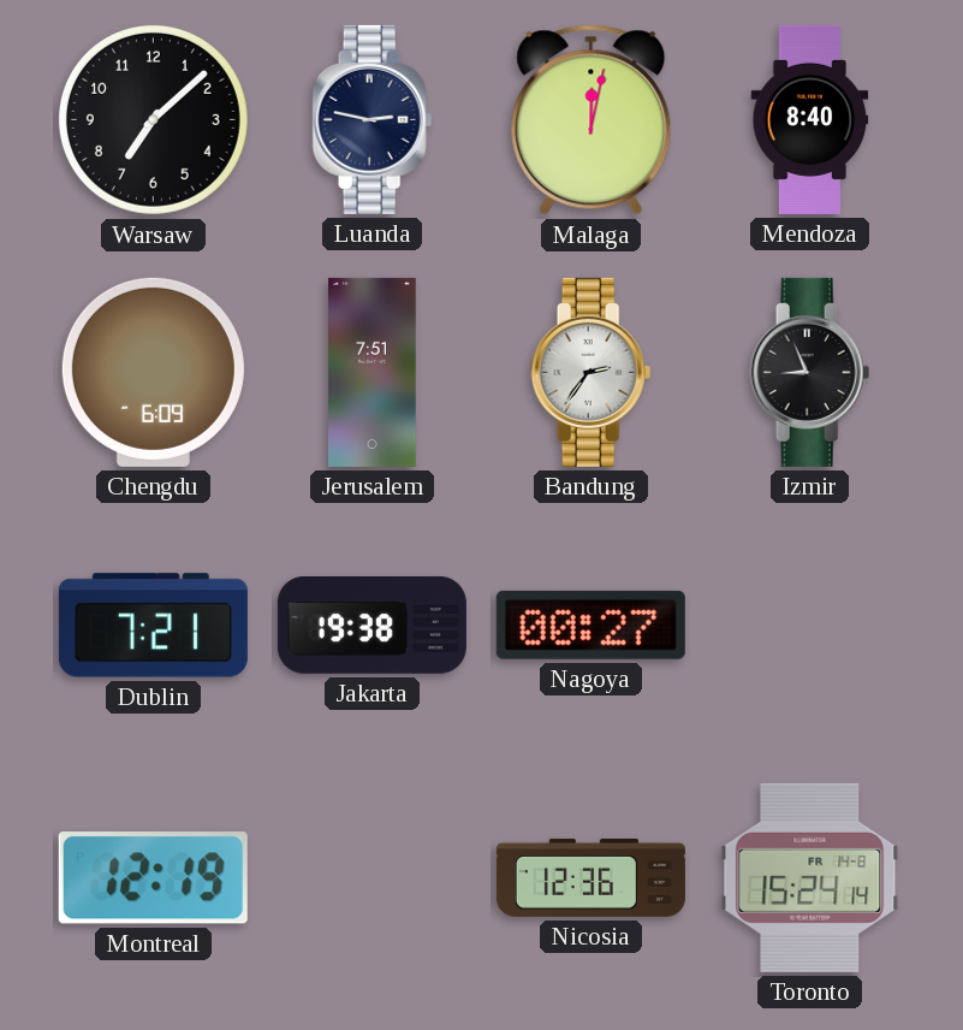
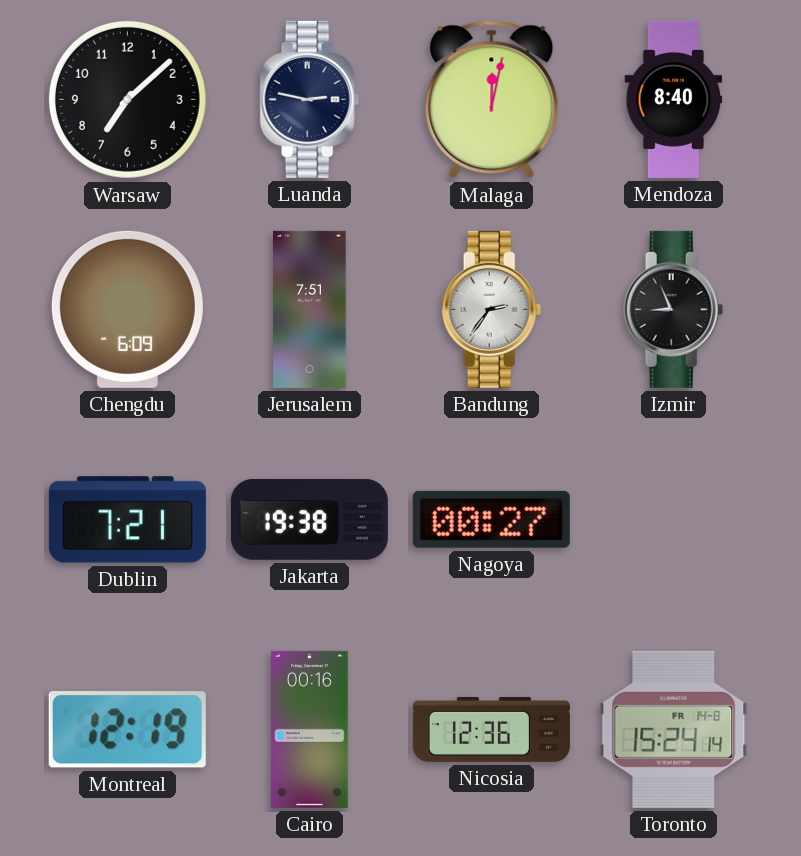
Cairo: none -> 00:16 (310, 729)
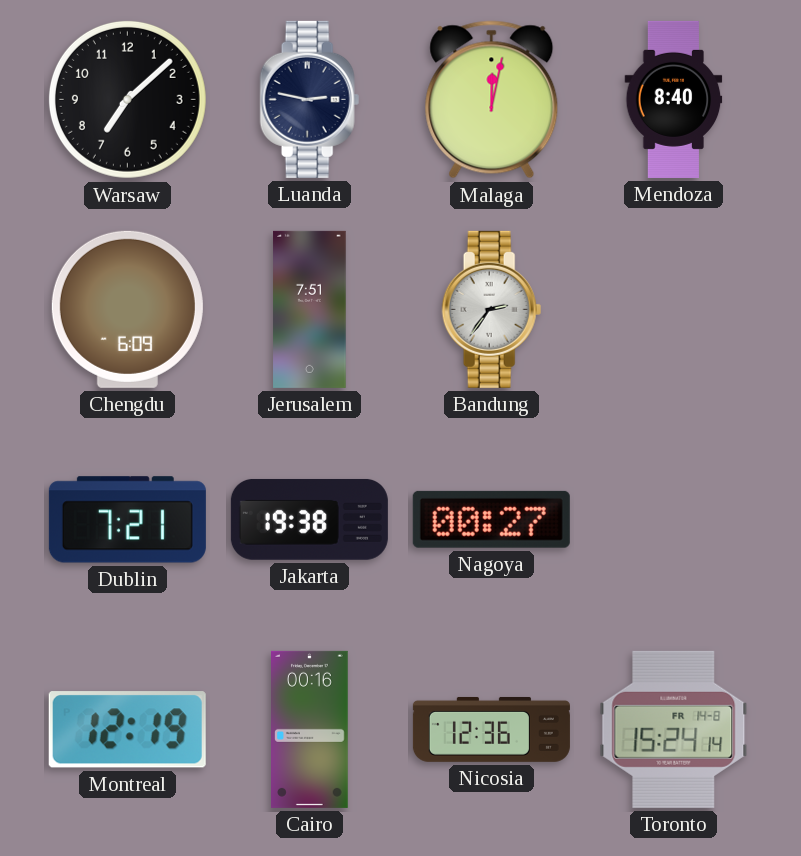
Izmir: 8:56 -> none (674, 309)
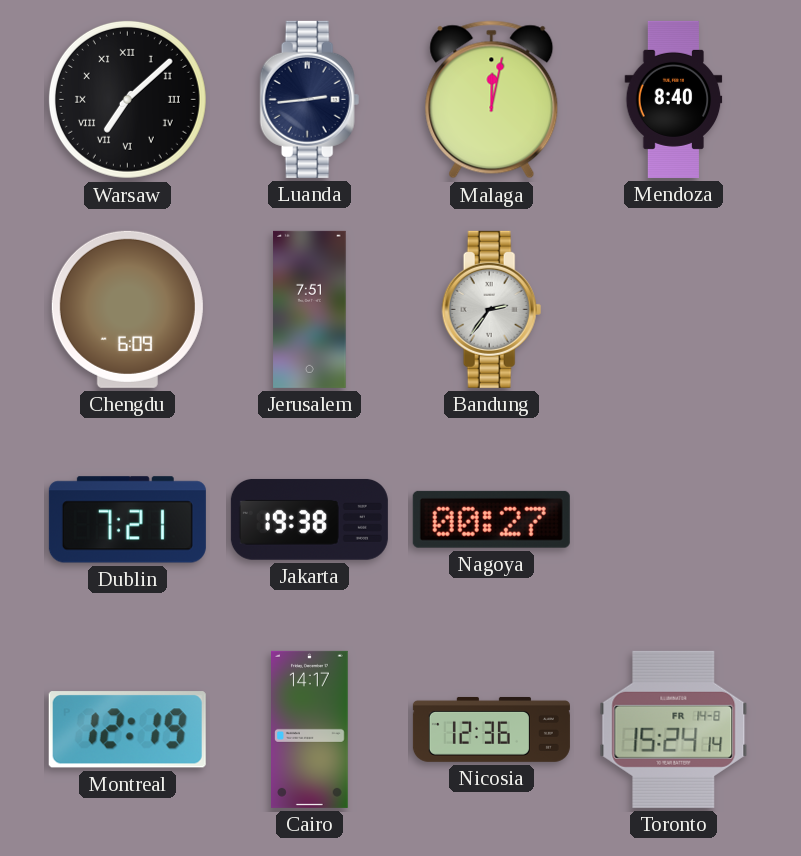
Warsaw numerals: Arabic -> Roman (127, 99)
Luanda: 2:47 -> 2:44 (310, 99)
Cairo: 00:16 -> 14:17 (310, 729)
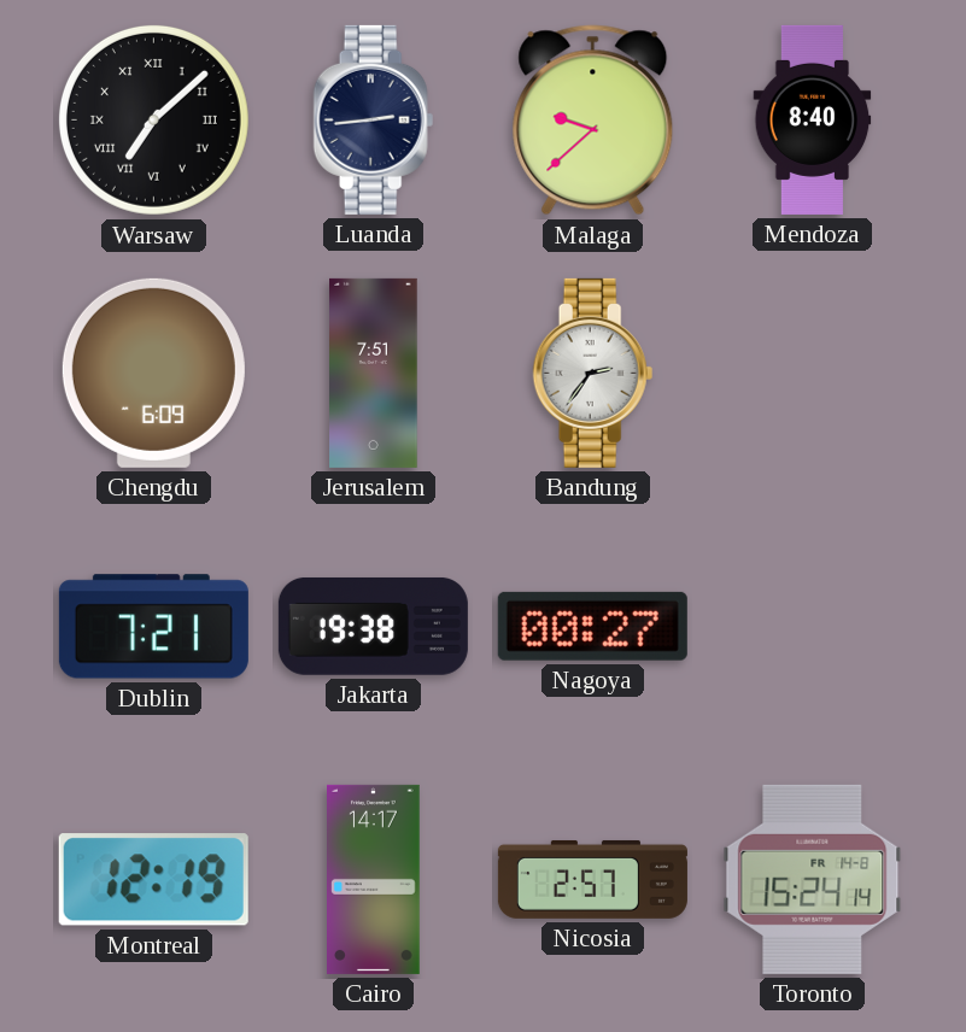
Malaga: 12:02 -> 9:38 (593, 121)
Nicosia: 12:36 -> 2:57 (592, 879)
